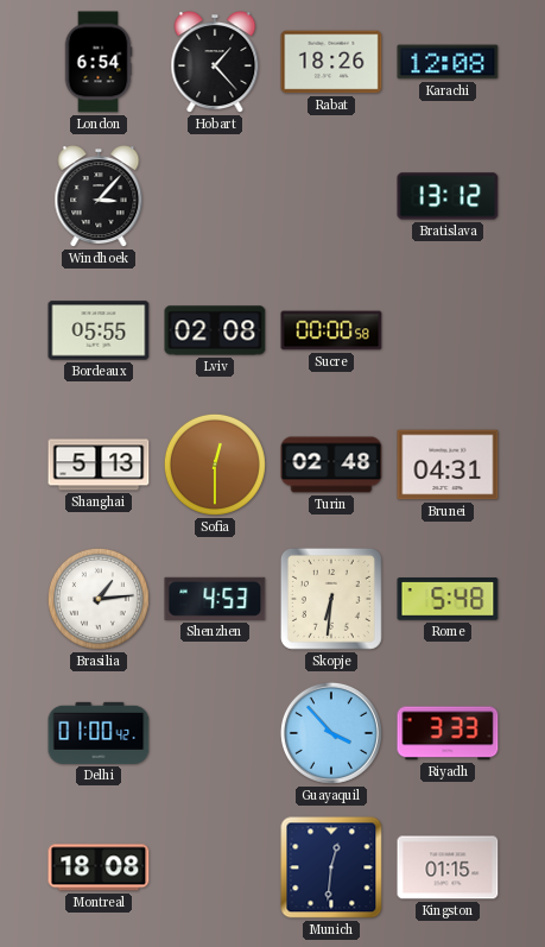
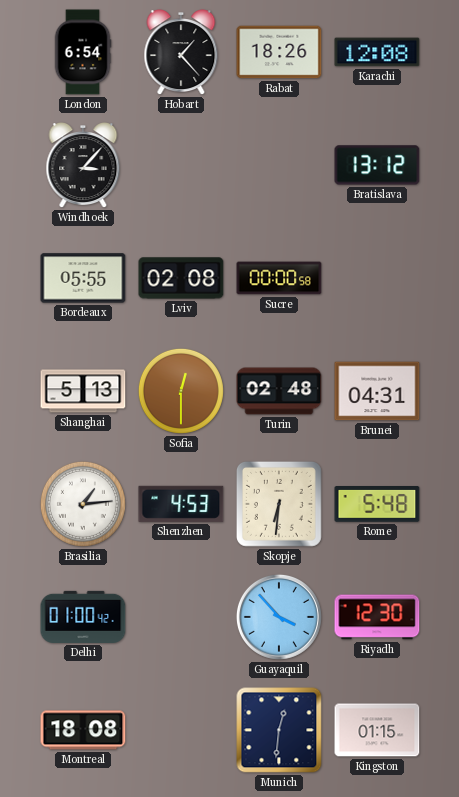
Riyadh: 3:33 -> 12:30 (377, 617)
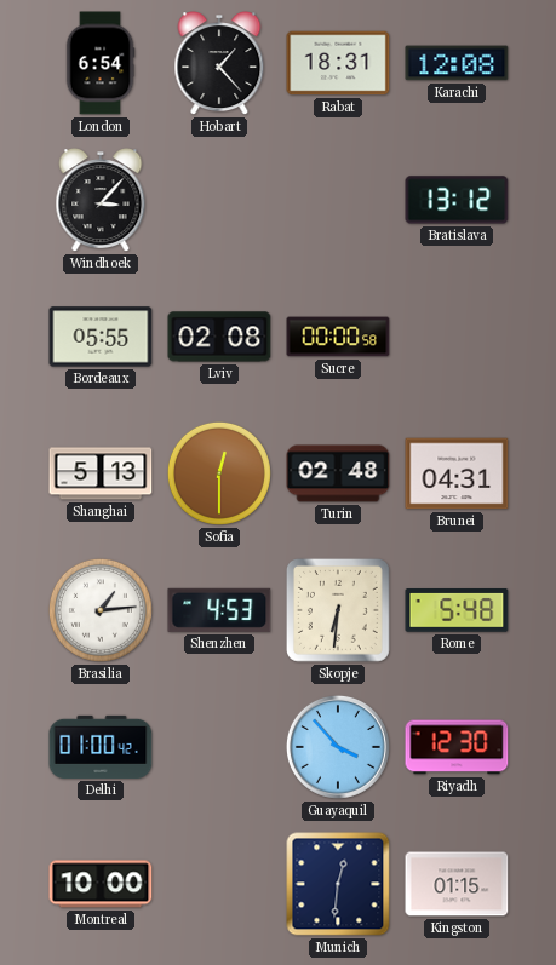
Rabat: 18:26 -> 18:31 (338, 63)
Montreal: 18:08 -> 10:00 (101, 884)
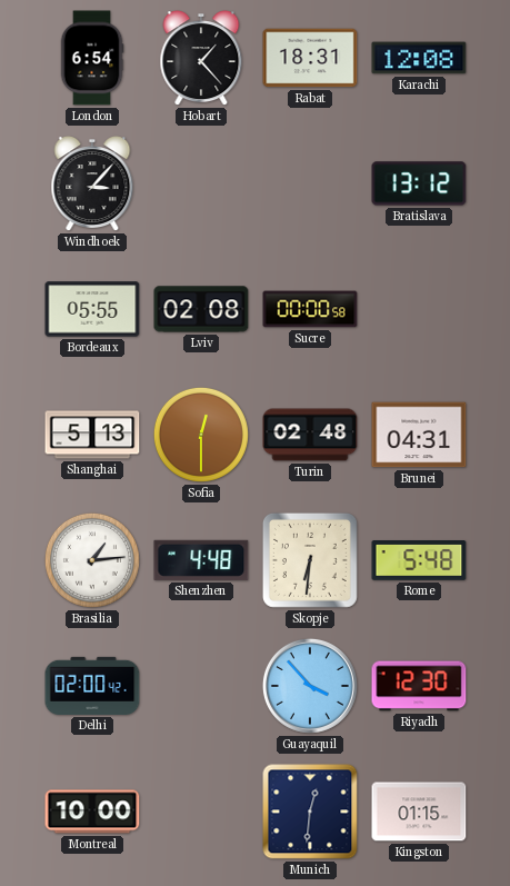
Shenzhen: 4:53 -> 4:48 (201, 560)
Delhi: 01:00 -> 02:00 (92, 686)
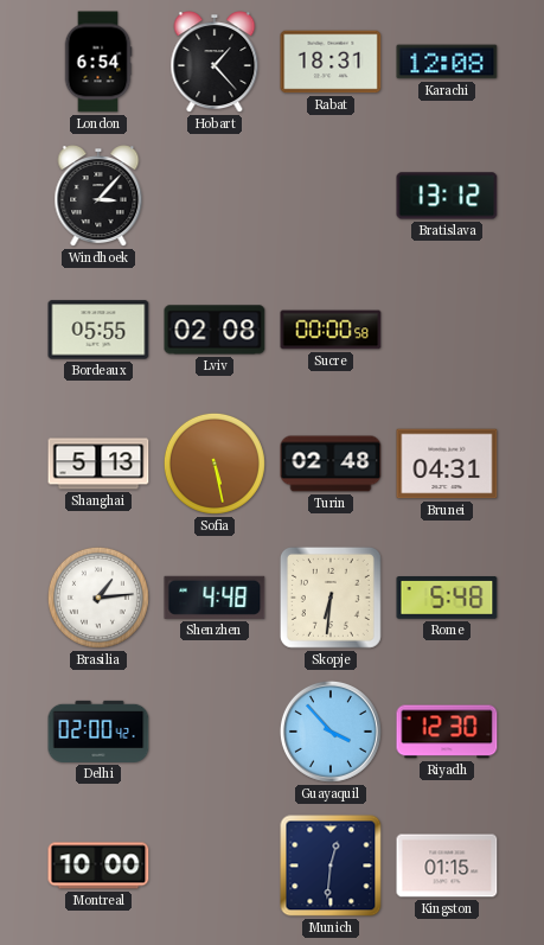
Sofia: 12:30 -> 5:28 (215, 464)
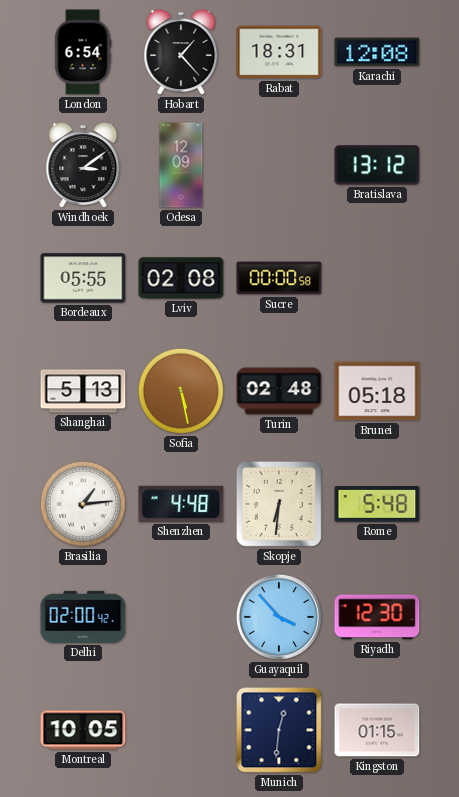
Windhoek: 3:07 -> 3:09 (83, 165)
Odesa: none -> 12:09 (181, 165)
Brunei: 04:31 -> 05:18 (377, 391)
Montreal: 10:00 -> 10:05 (83, 730)
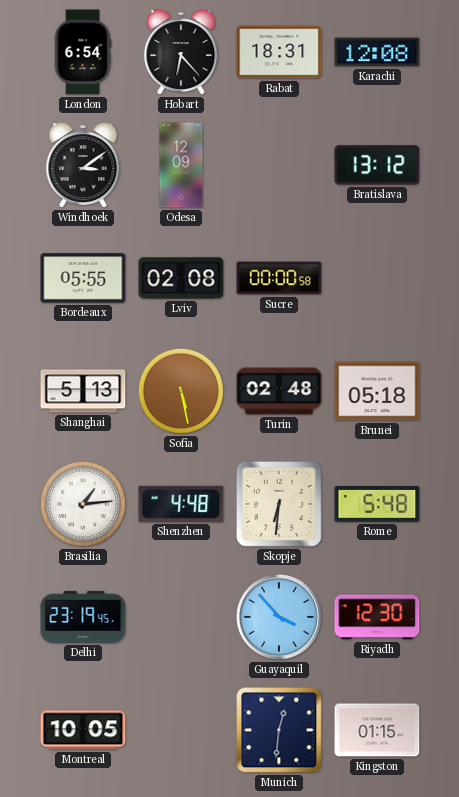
Hobart: 1:23 -> 6:23 (181, 52)
Delhi: 02:00 -> 23:19 (83, 617)
